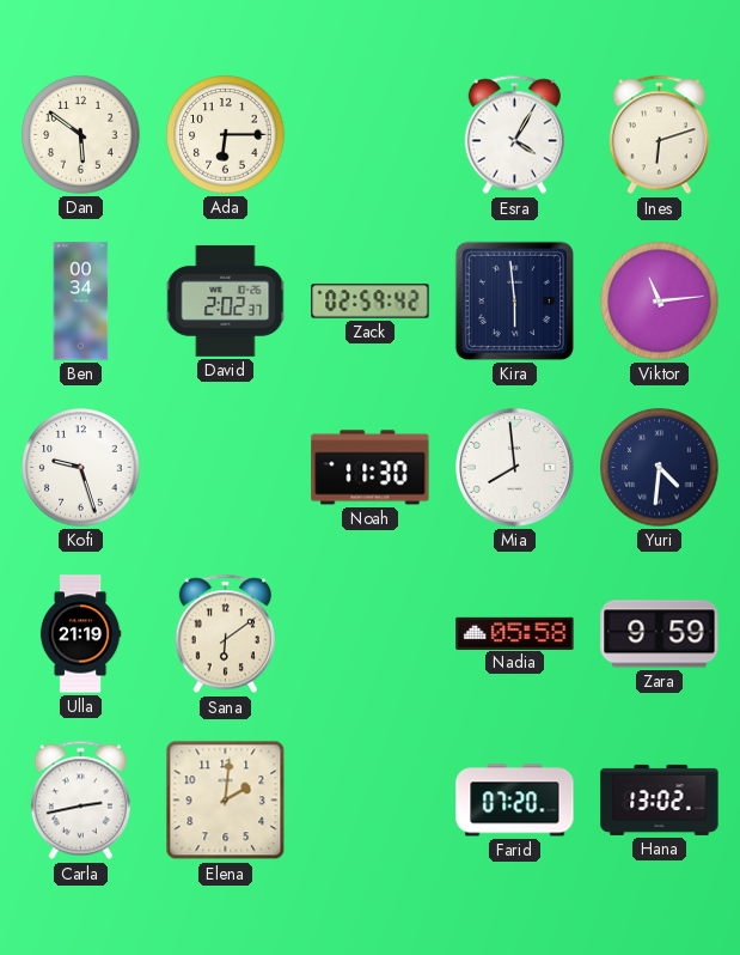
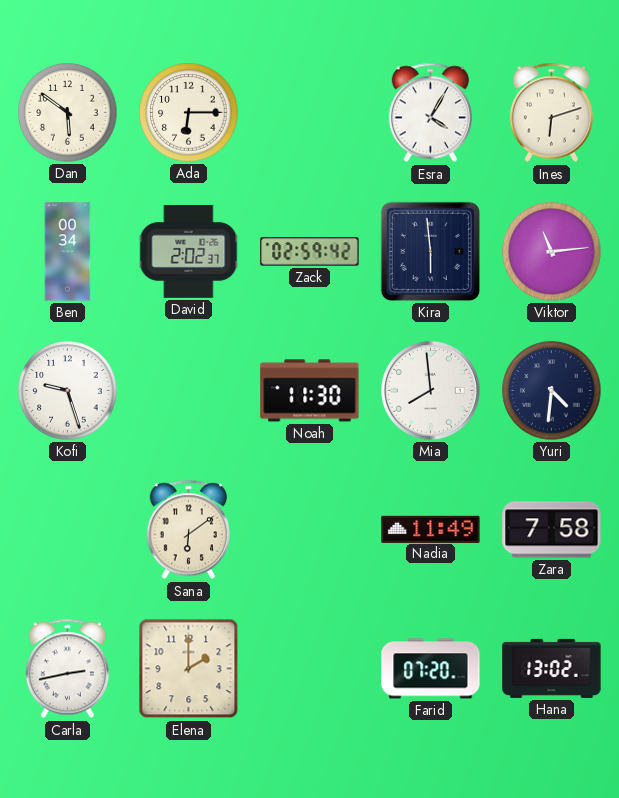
Ulla: 21:19 -> none (80, 634)
Nadia: 05:58 -> 11:49 (431, 529)
Zara: 9:59 -> 7:58 (552, 530)
Elena: 2:01 -> 2:00 (189, 669)
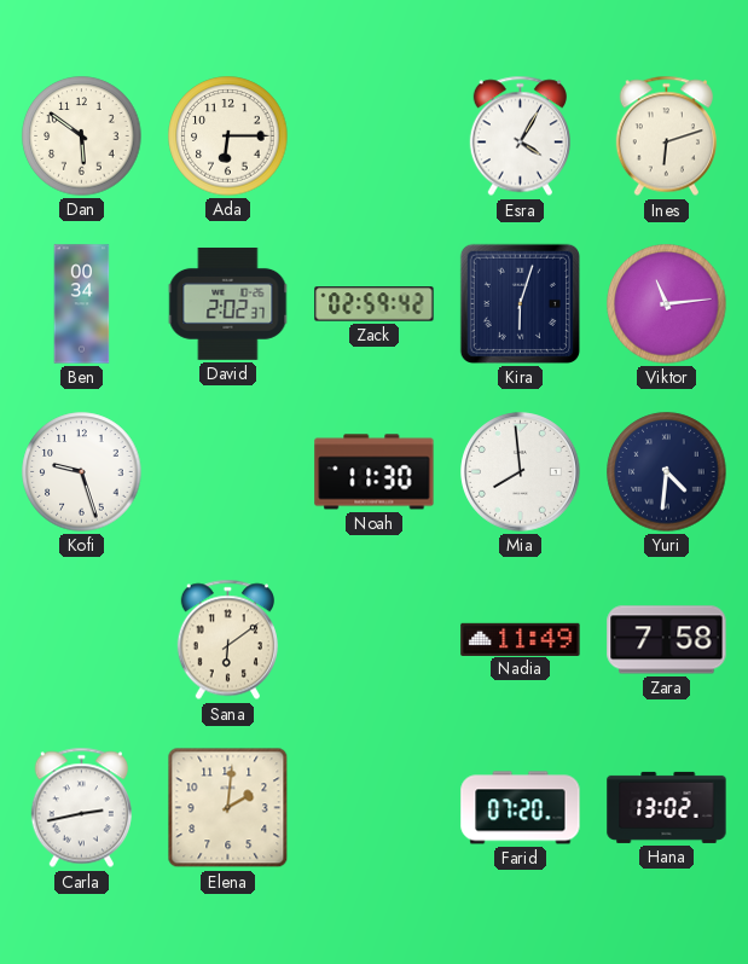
Kira: 5:59 -> 6:03 (520, 303)
Elena: 2:00 -> 2:01 (228, 808)
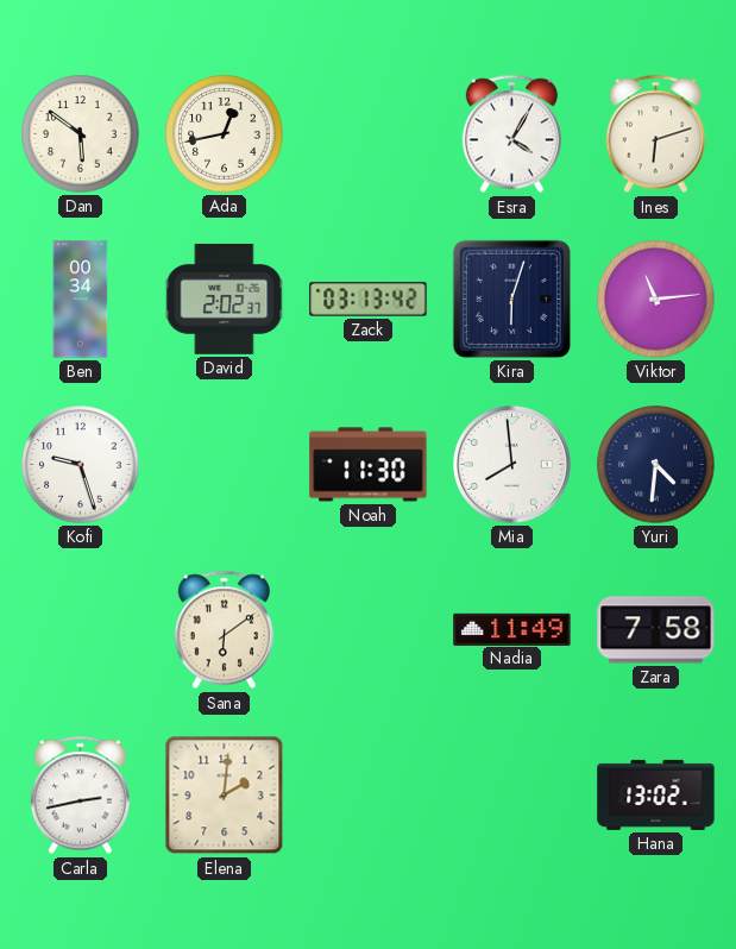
Ada: 6:15 -> 12:43 (225, 134)
Zack: 02:59 -> 03:13 (369, 300)
Farid: 07:20 -> none (521, 808)
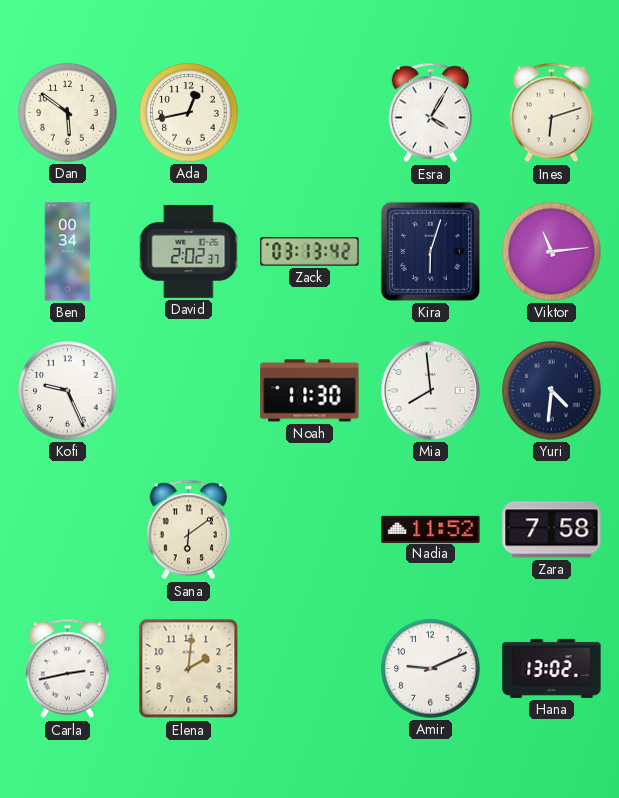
Kofi: 9:27 -> 9:26 (68, 391)
Nadia: 11:49 -> 11:52 (431, 529)
Amir: none -> 9:11 (431, 669)
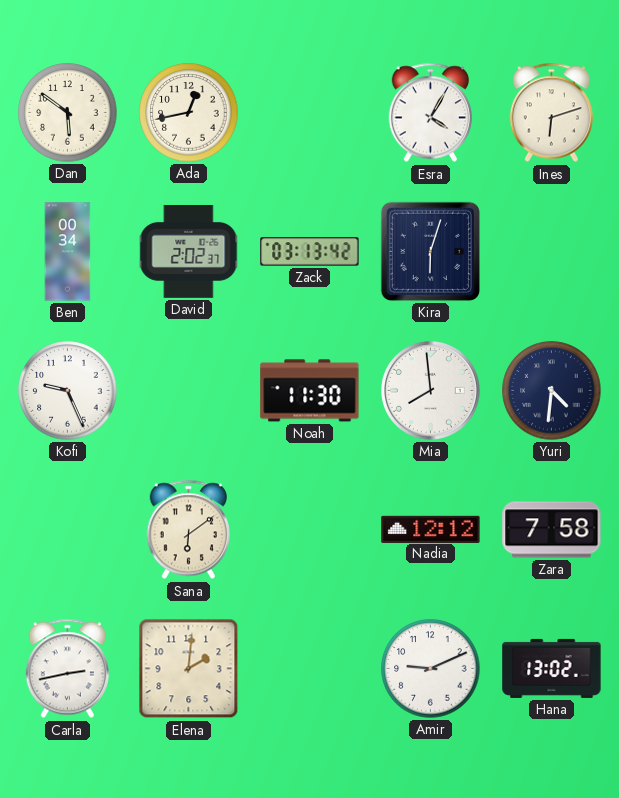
Viktor: 11:14 -> none (552, 252)
Nadia: 11:52 -> 12:12 (431, 529)
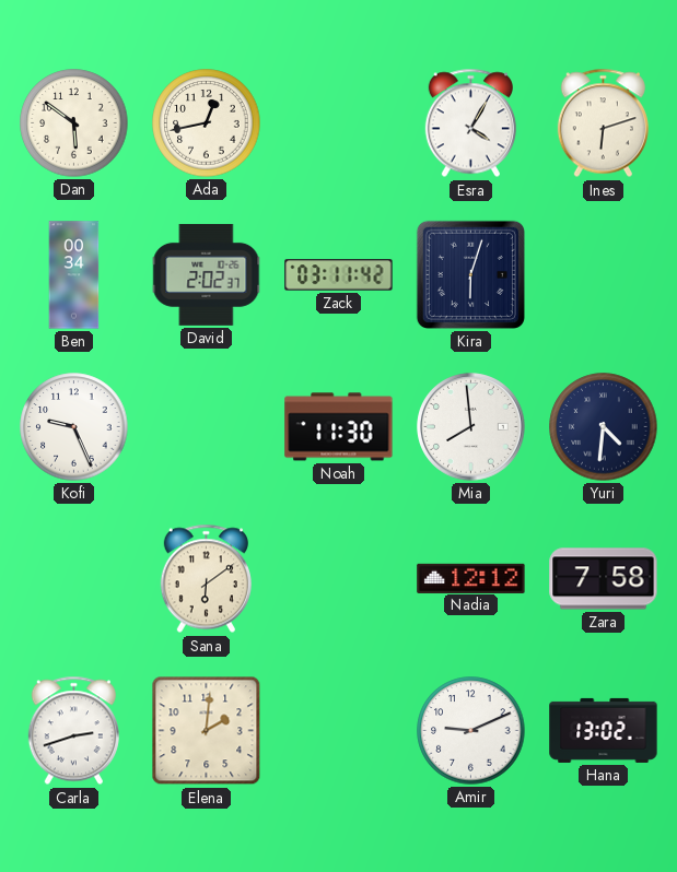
Zack: 03:13 -> 03:11 (339, 275)
Carla: 2:43 -> 2:42 (73, 731)
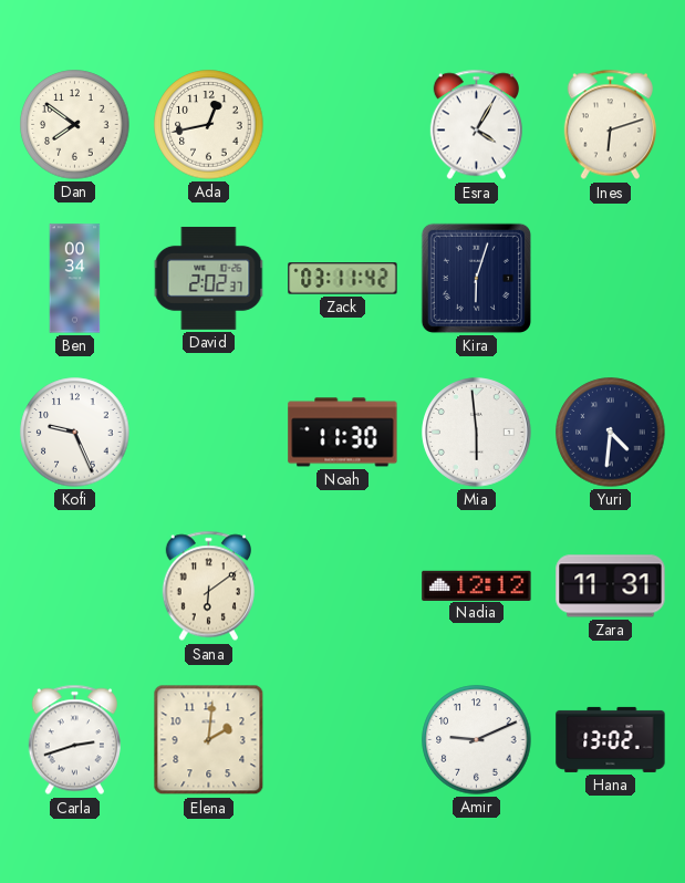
Dan: 5:51 -> 7:51 (75, 125)
Mia: 7:59 -> 5:59 (477, 433)
Zara: 7:58 -> 11:31 (611, 586)
